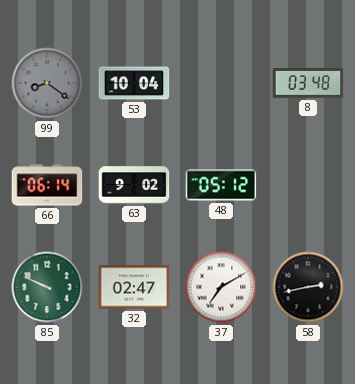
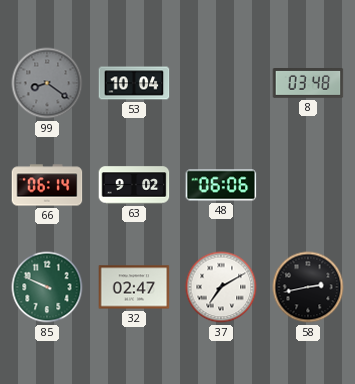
48: 05:12 -> 06:06 (221, 185)
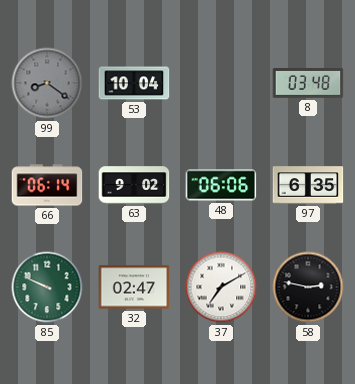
97: none -> 6:35 (308, 185)
58: 2:43 -> 2:47 (308, 287)
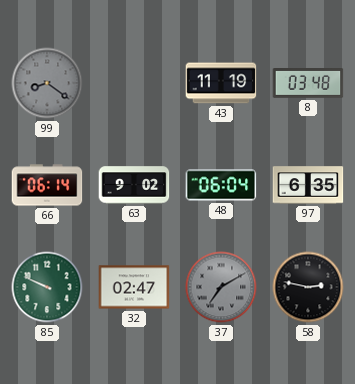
53: 10:04 -> none (134, 83)
43: none -> 11:19 (221, 83)
48: 06:06 -> 06:04 (221, 185)
37 dial: white -> grey (221, 287)
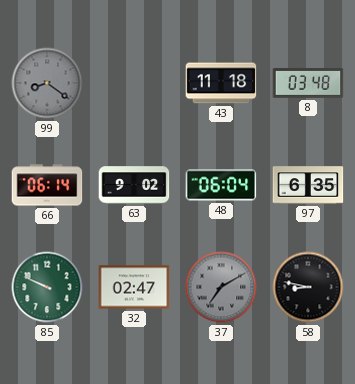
43: 11:19 -> 11:18 (221, 83)
58: 2:47 -> 8:47 (308, 287)
